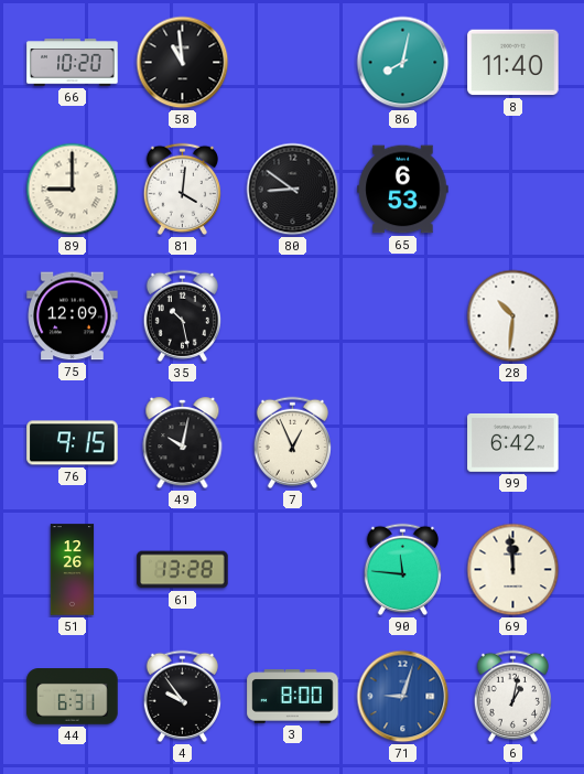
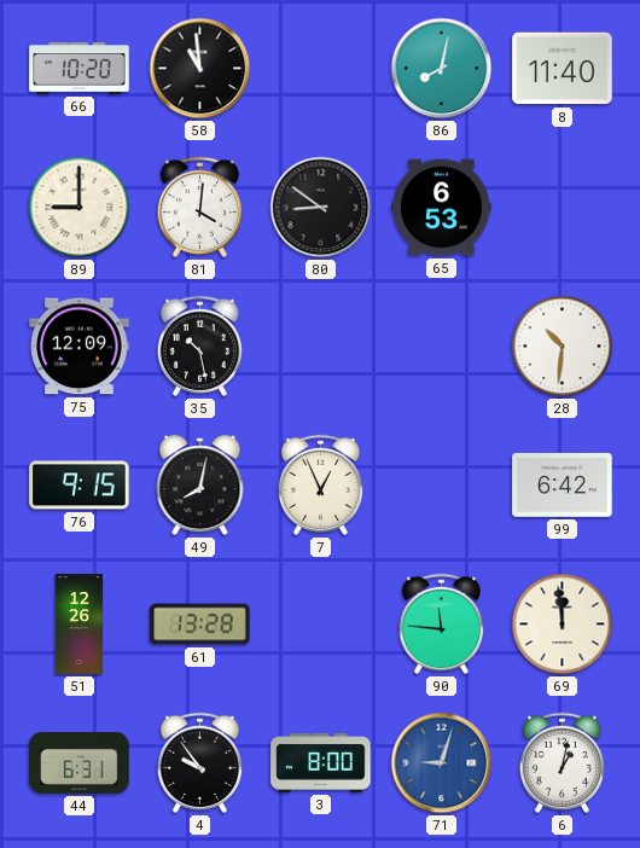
49: 10:02 -> 8:02 (200, 486)
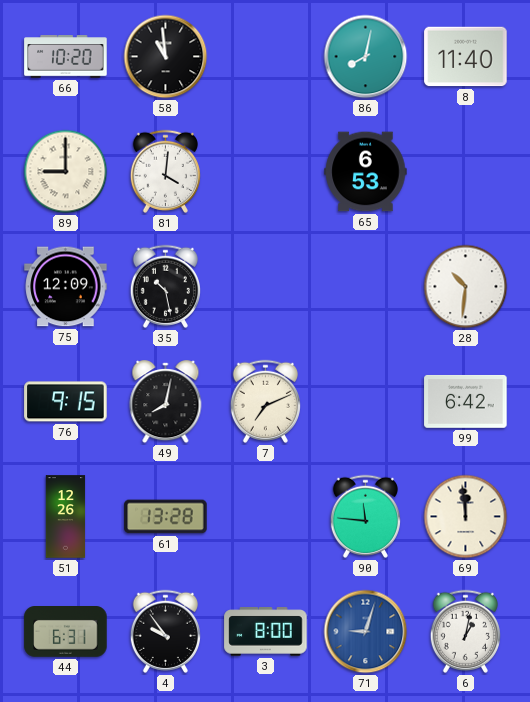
80: 8:51 -> none (321, 208)
7: 12:56 -> 7:11 (265, 401)
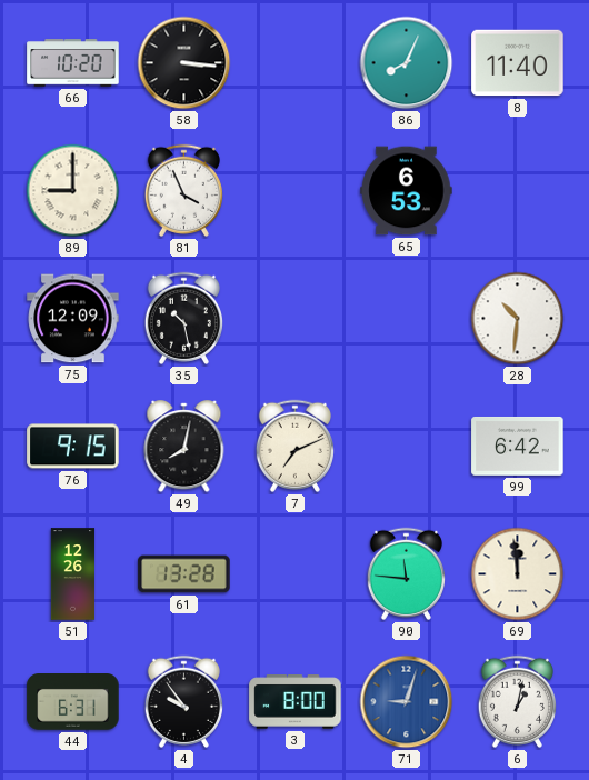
58: 10:59 -> 3:16 (184, 63)
86: 8:02 -> 8:04 (407, 63)
81: 4:01 -> 3:56 (183, 190)
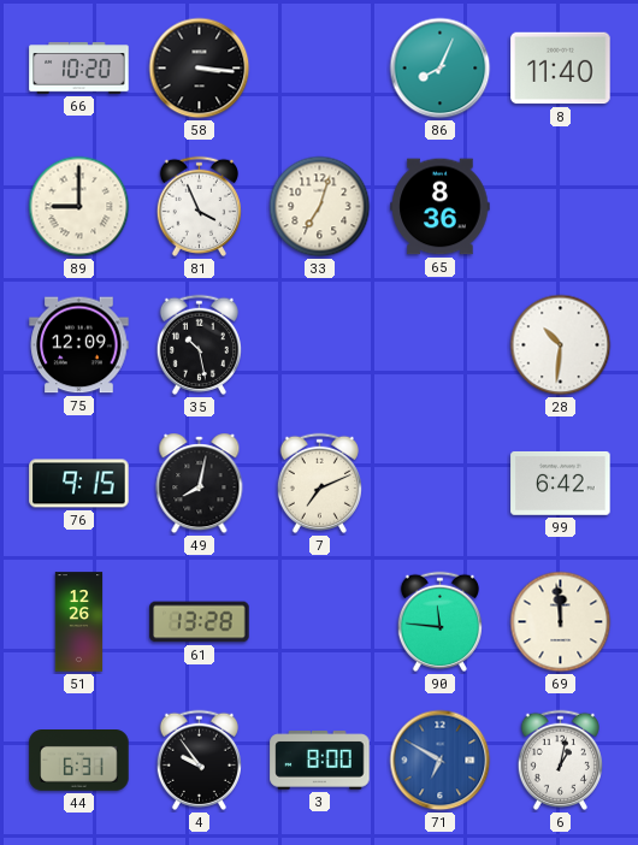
33: none -> 7:03 (320, 207)
65: 6:53 -> 8:36 (441, 207)
71: 9:03 -> 6:50 (441, 761)
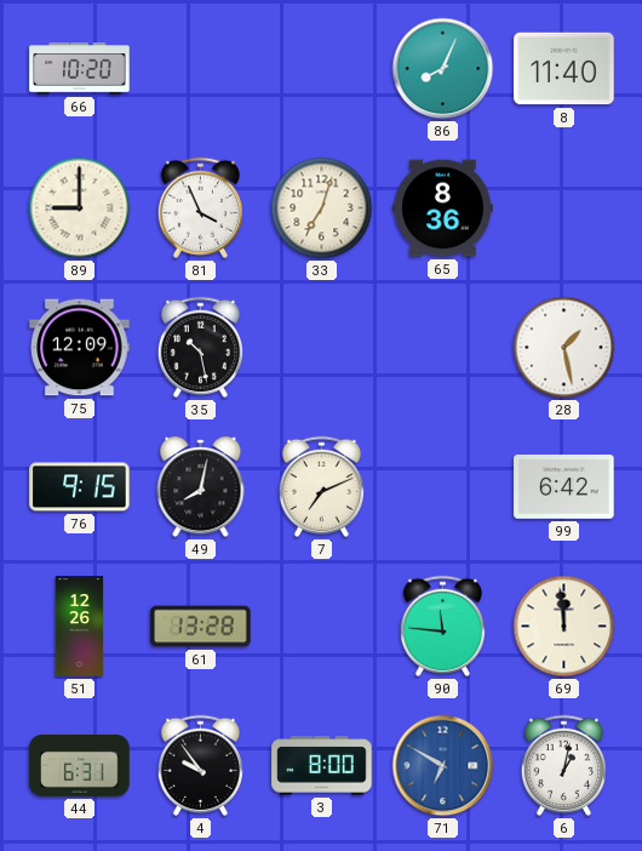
58: 3:16 -> none (200, 69)
28: 10:31 -> 1:28 (564, 348)
